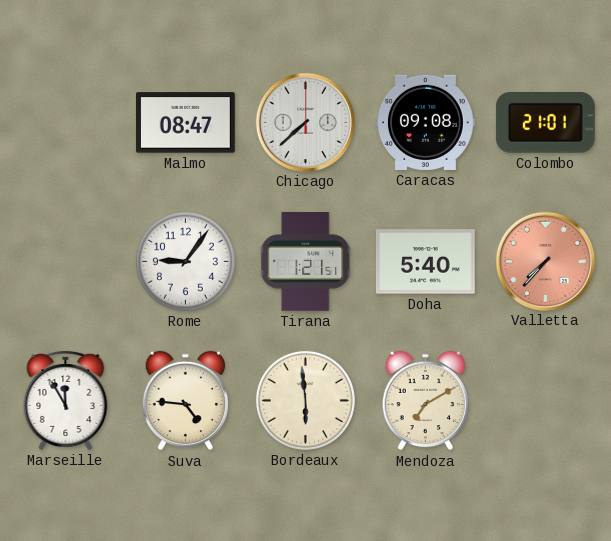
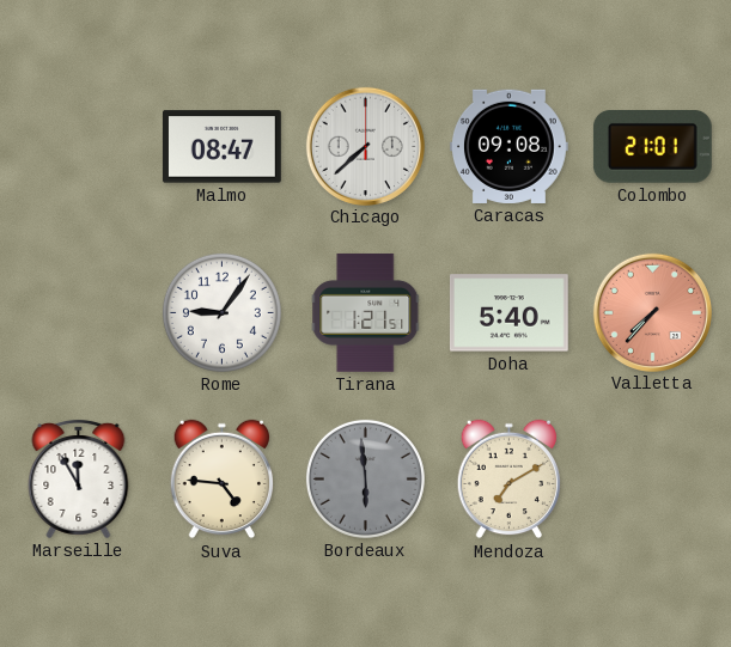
Bordeaux dial: cream -> grey (365, 478)
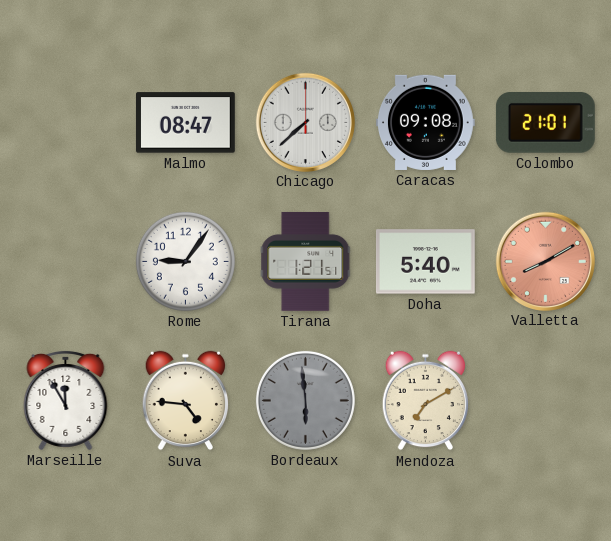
Valletta: 7:37 -> 8:10 (545, 261)
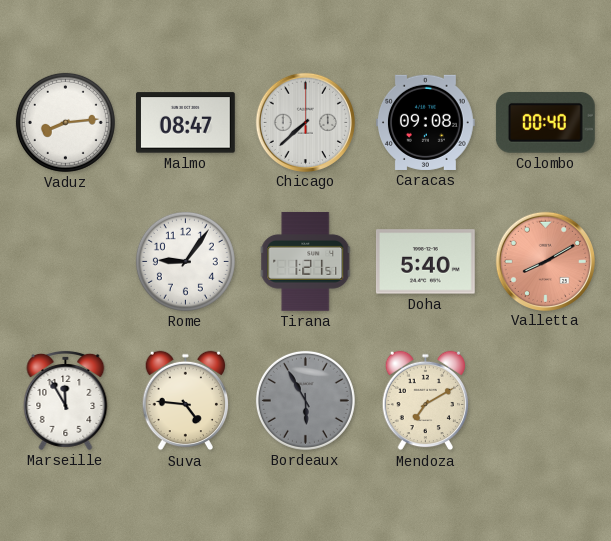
Vaduz: none -> 8:14 (65, 122)
Colombo: 21:01 -> 00:40 (545, 123)
Bordeaux: 5:59 -> 5:55 (305, 400)
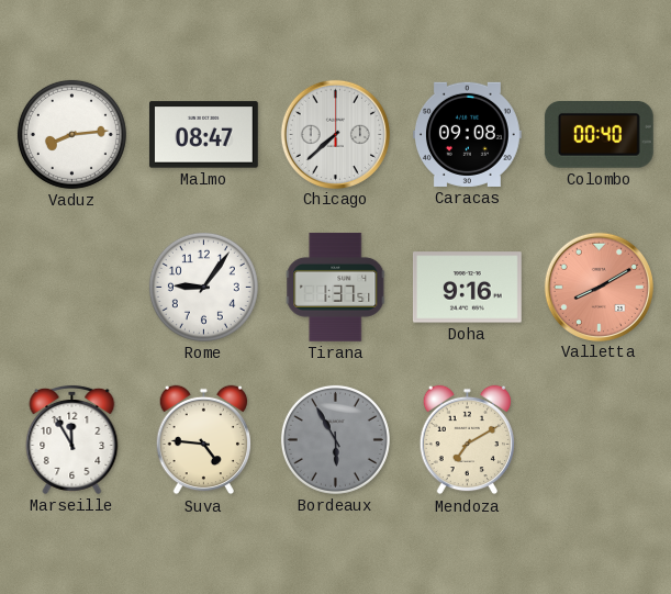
Tirana: 1:21 -> 1:37 (336, 287)
Doha: 5:40 -> 9:16 (467, 288)
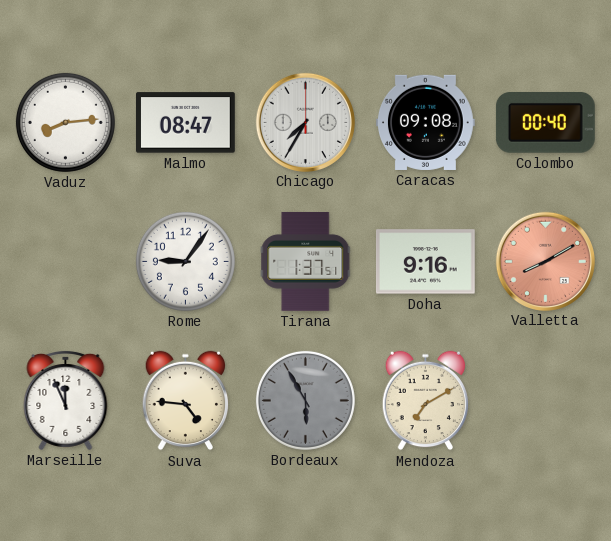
Chicago: 7:38 -> 7:35 (305, 122)
Marseille: 11:55 -> 11:56 (66, 400)
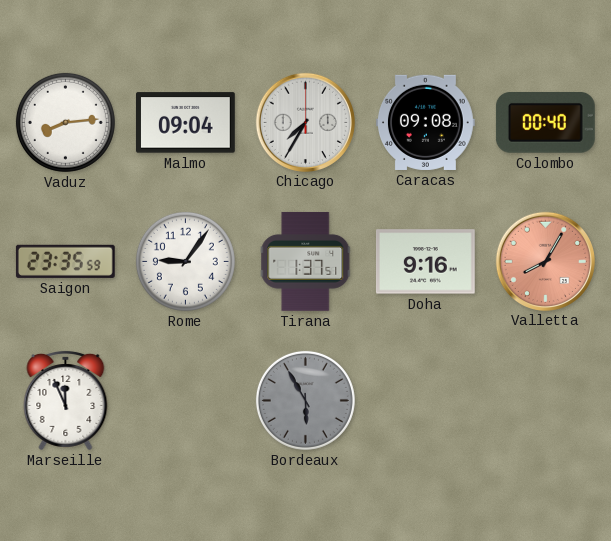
Malmo: 08:47 -> 09:04 (185, 123)
Saigon: none -> 23:35 (65, 261)
Valletta: 8:10 -> 8:05 (545, 261)
Suva: 4:46 -> none (185, 401)
Mendoza: 7:10 -> none (425, 401)
